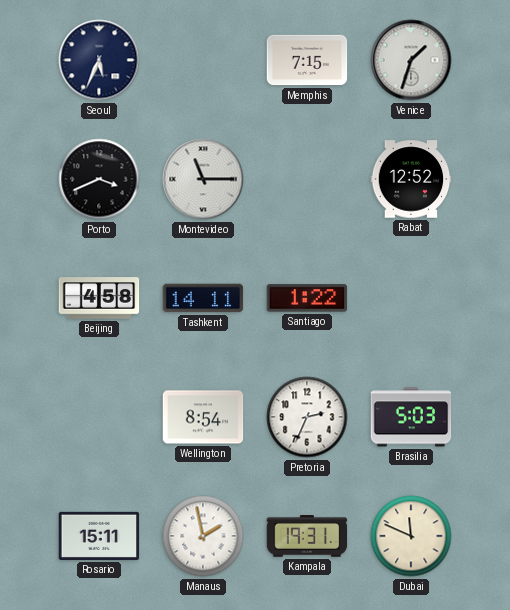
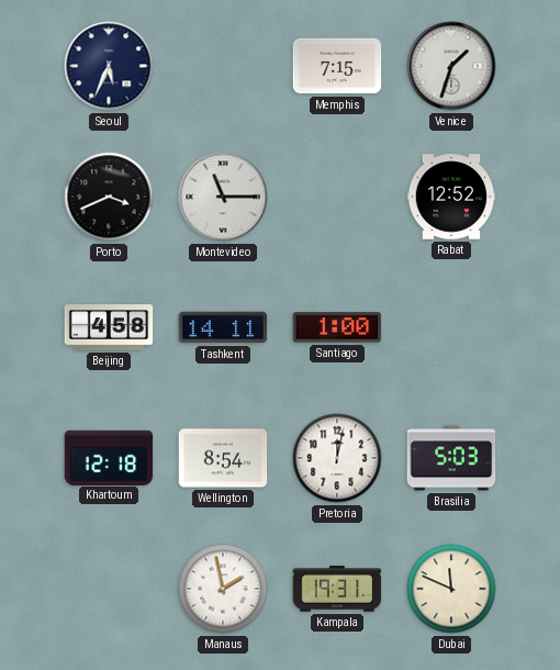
Santiago: 1:22 -> 1:00 (337, 327)
Khartoum: none -> 12:18 (109, 457)
Pretoria: 2:34 -> 12:02 (337, 458)
Rosario: 15:11 -> none (99, 536)
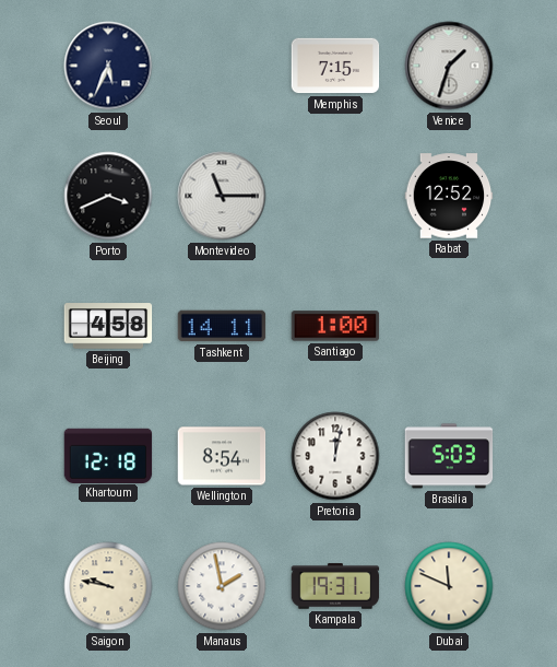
Saigon: none -> 9:47 (108, 586)
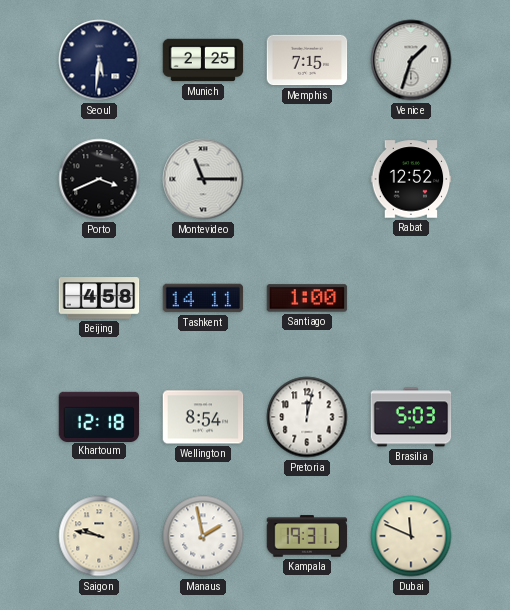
Seoul: 5:34 -> 5:31 (99, 60)
Munich: none -> 2:25 (203, 60)
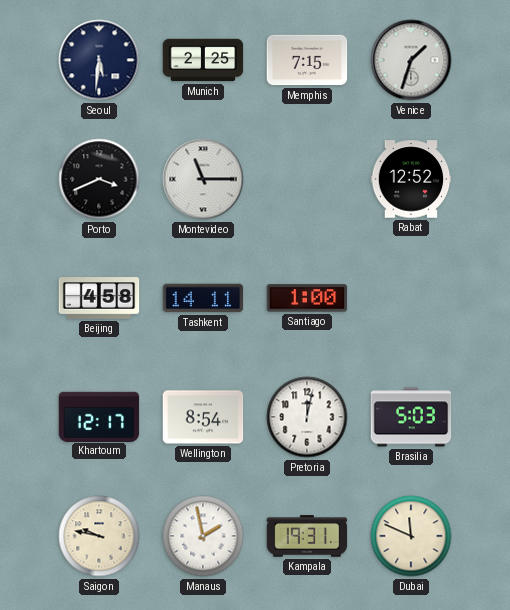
Khartoum: 12:18 -> 12:17 (99, 416)
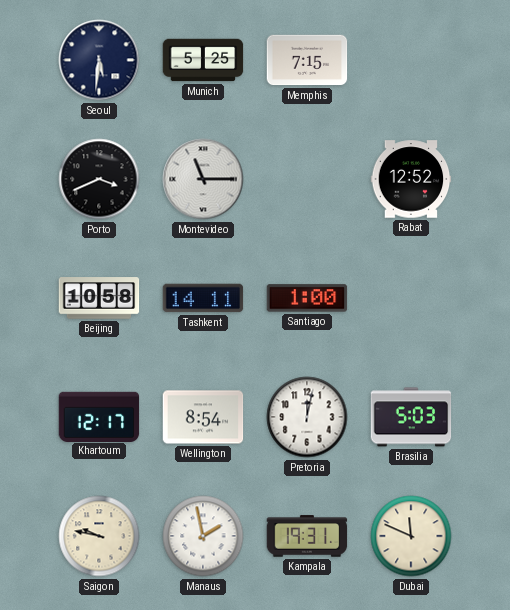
Munich: 2:25 -> 5:25 (203, 60)
Venice: 1:33 -> none (411, 60)
Beijing: 4:58 -> 10:58 (99, 298)
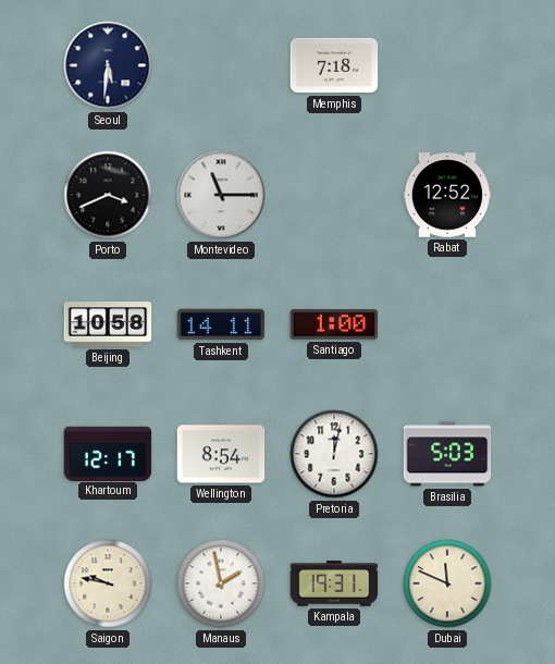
Munich: 5:25 -> none (203, 60)
Memphis: 7:15 -> 7:18 (334, 65)
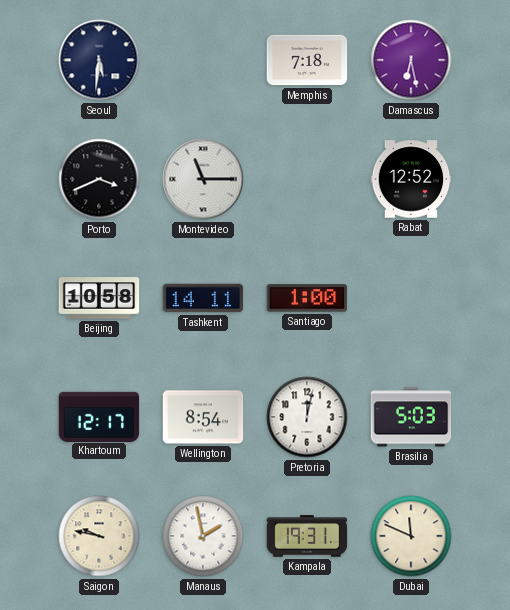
Damascus: none -> 6:28 (411, 60)
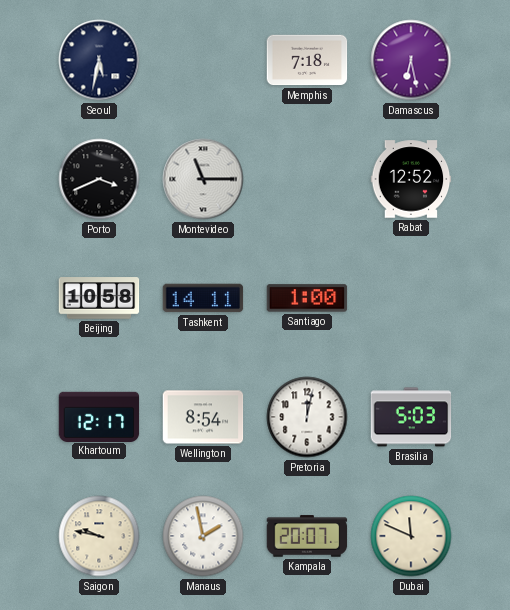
Seoul: 5:31 -> 5:32 (99, 60)
Kampala: 19:31 -> 20:07 (307, 536)
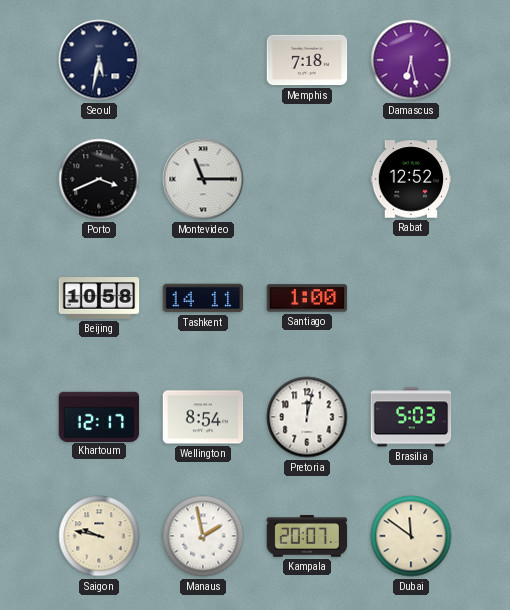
Dubai: 11:49 -> 11:51 (411, 536)
